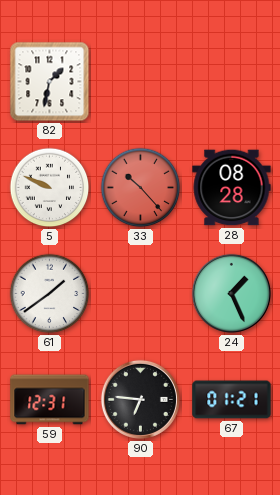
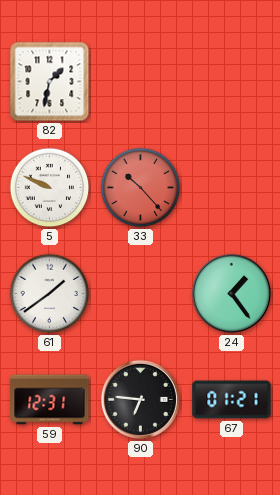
28: 08:28 -> none (232, 188)
24: 1:26 -> 1:24 (231, 293)
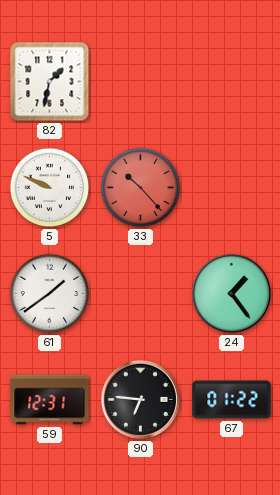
67: 01:21 -> 01:22 (232, 400)
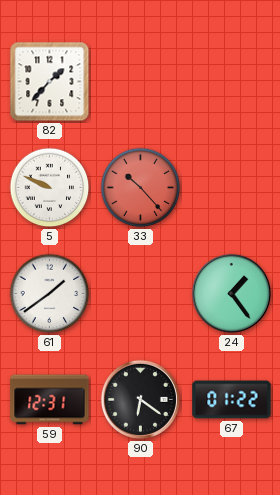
82: 1:32 -> 1:37 (50, 82)
90: 6:46 -> 6:21 (140, 399)
